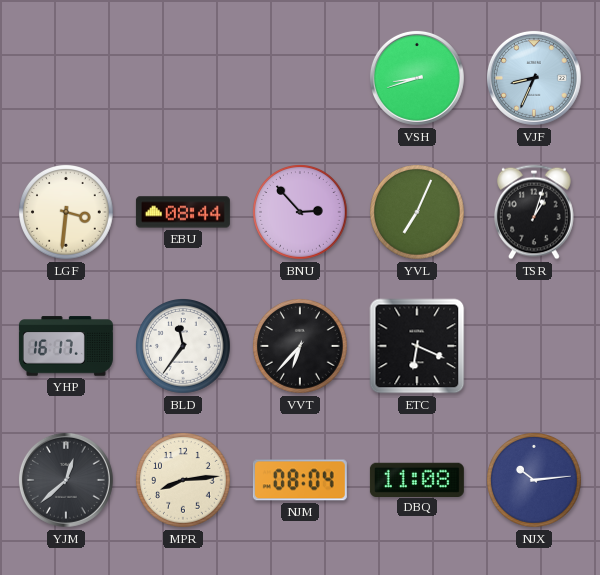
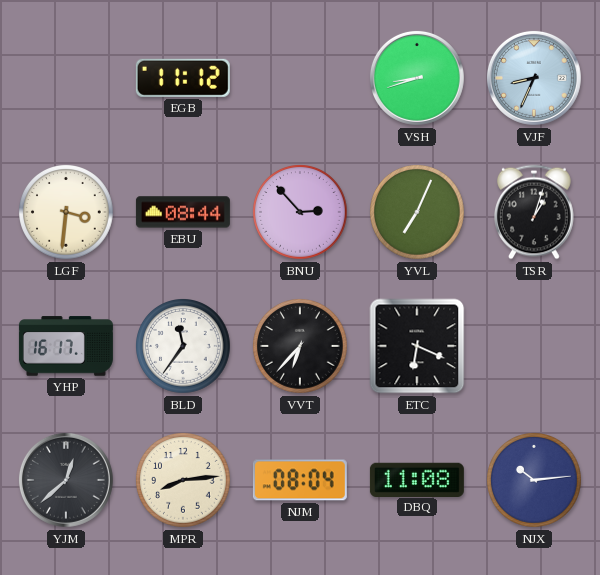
EGB: none -> 11:12 (183, 78)
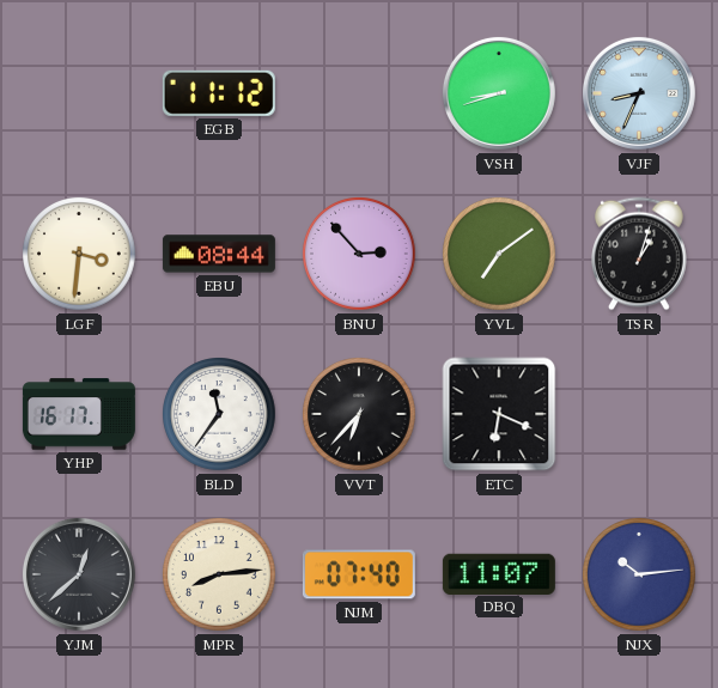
YVL: 7:04 -> 7:09 (500, 255)
NJM: 08:04 -> 07:40 (359, 574)
DBQ: 11:08 -> 11:07 (499, 573)
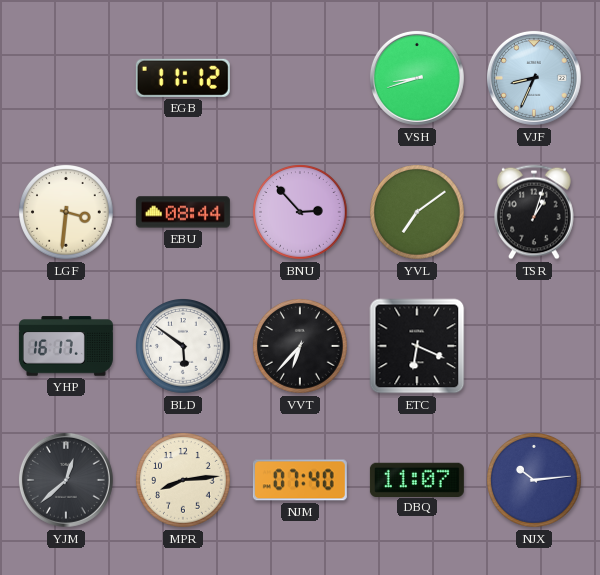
BLD: 11:36 -> 5:51 (184, 347)
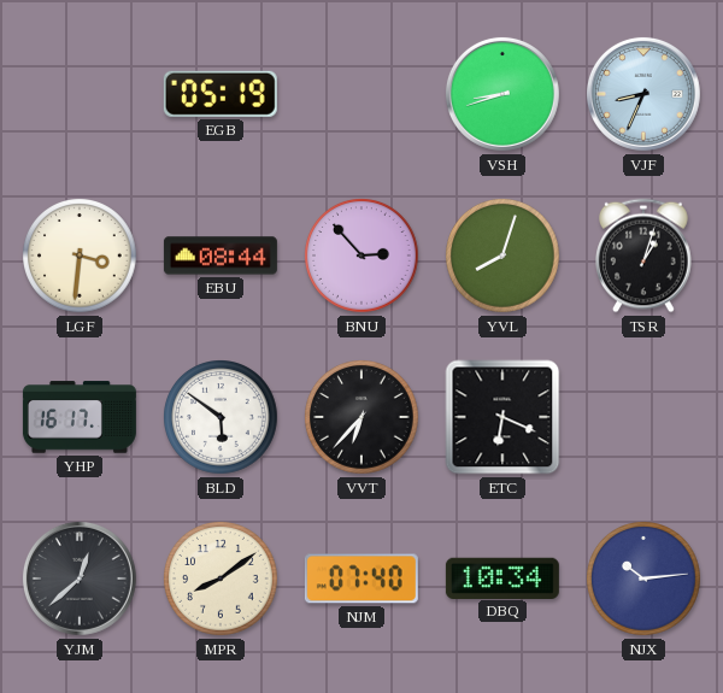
EGB: 11:12 -> 05:19 (221, 94)
YVL: 7:09 -> 8:03 (504, 257)
MPR: 8:14 -> 8:09 (222, 580)
DBQ: 11:07 -> 10:34 (502, 577)
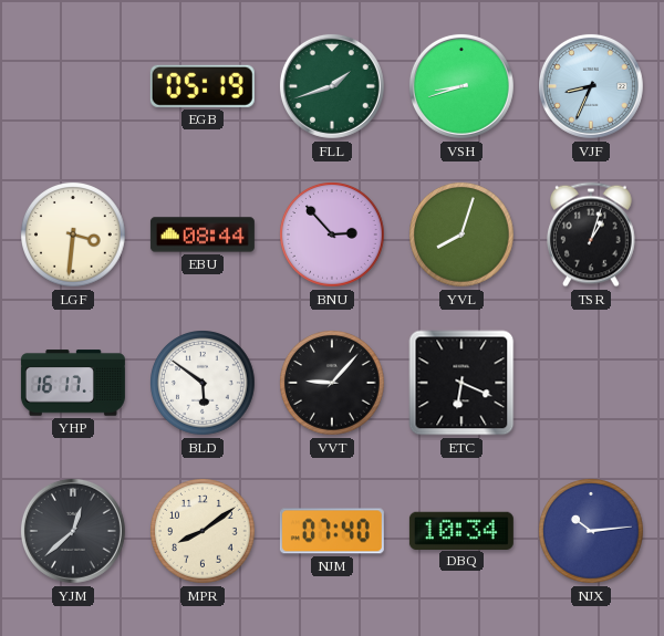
FLL: none -> 1:42 (332, 86)
VVT: 6:37 -> 9:07 (333, 384)
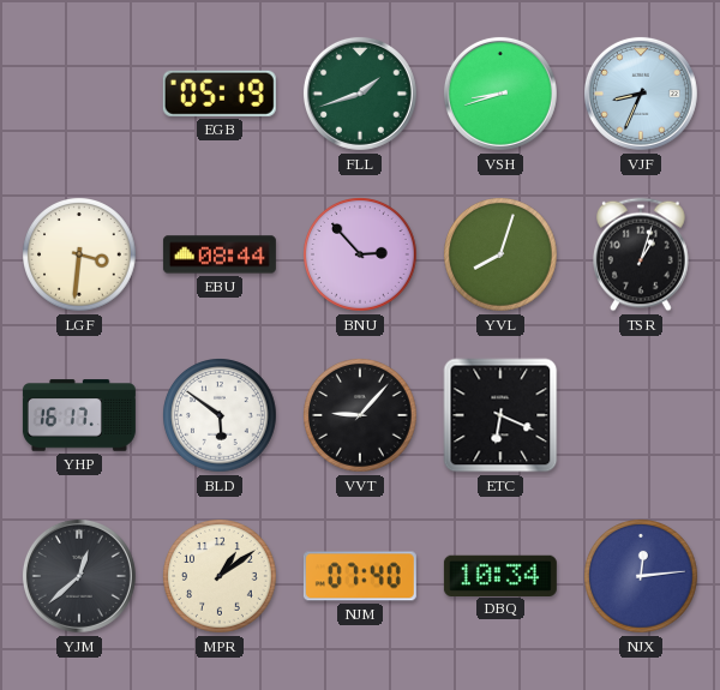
MPR: 8:09 -> 1:09 (221, 577)
NJX: 10:14 -> 12:14 (642, 577)
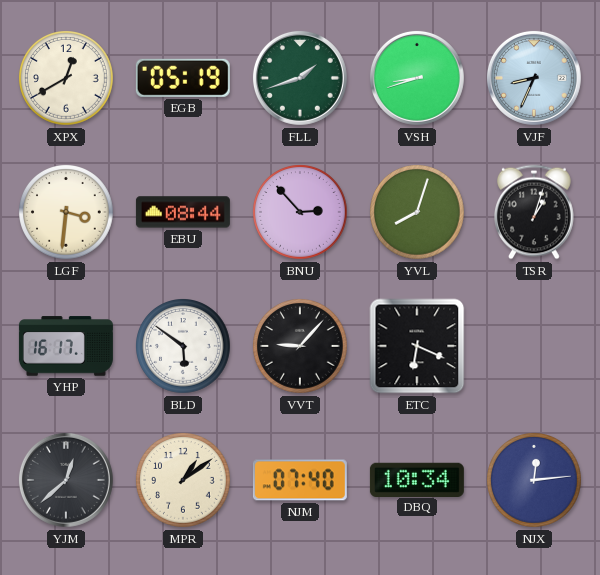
XPX: none -> 12:40 (67, 79)
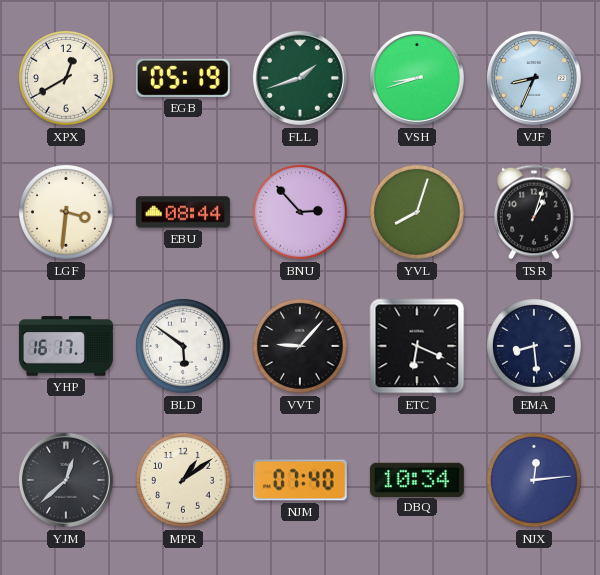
EMA: none -> 8:29 (535, 347)
